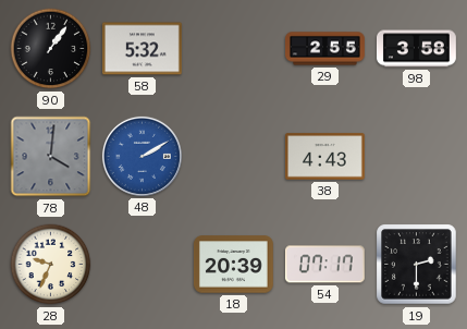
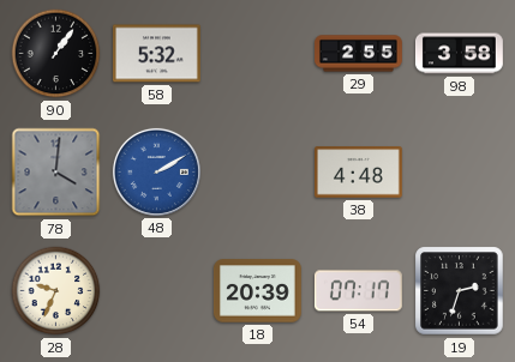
38: 4:43 -> 4:48 (359, 173)
19: 2:30 -> 2:33 (460, 291)
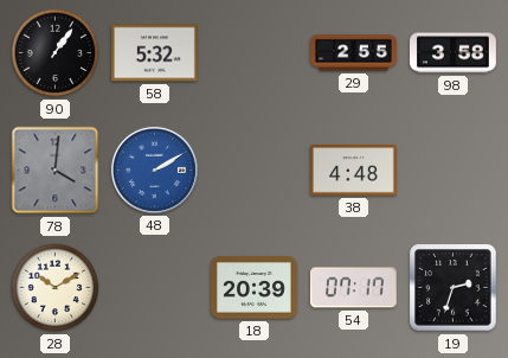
28: 9:34 -> 10:10 (56, 288)
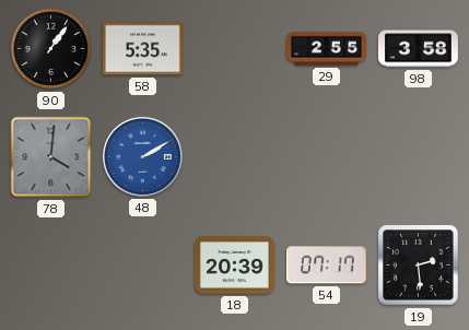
58: 5:32 -> 5:35 (142, 49)
38: 4:48 -> none (354, 171)
28: 10:10 -> none (56, 288)
19: 2:33 -> 2:29 (419, 266)
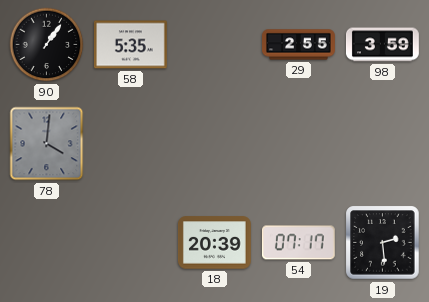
98: 3:58 -> 3:59 (382, 45)
48: 2:10 -> none (142, 156)
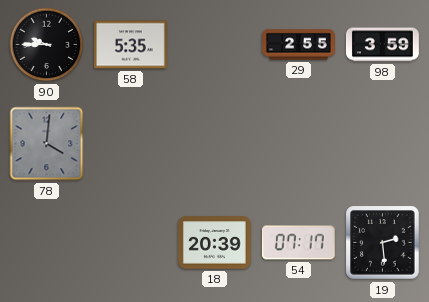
90: 1:06 -> 9:45 (47, 45)
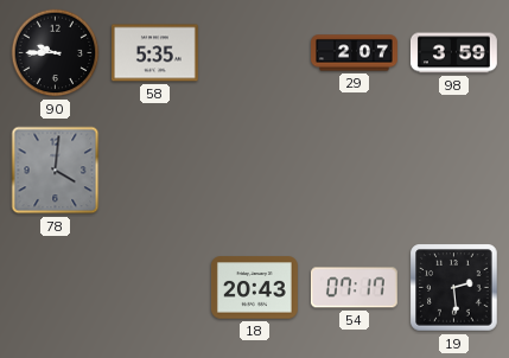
29: 2:55 -> 2:07 (355, 53)
18: 20:39 -> 20:43 (255, 288)
